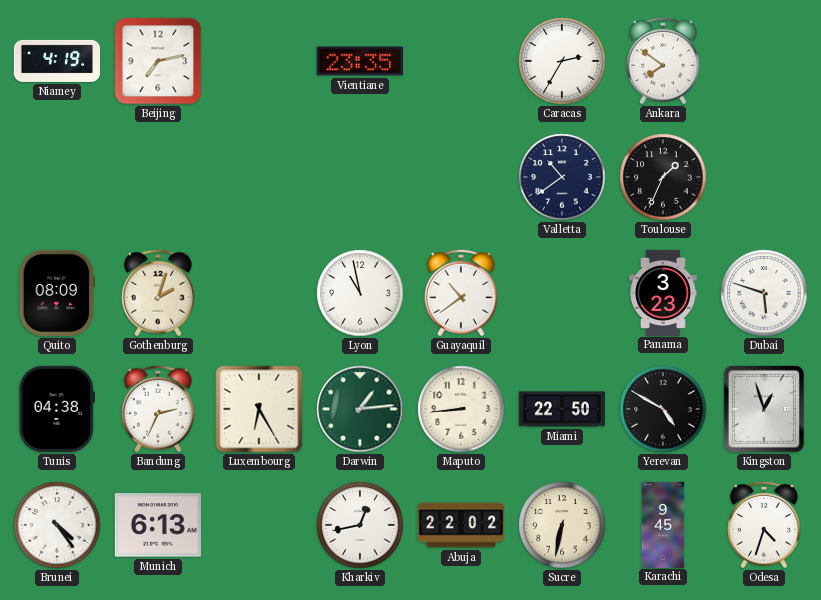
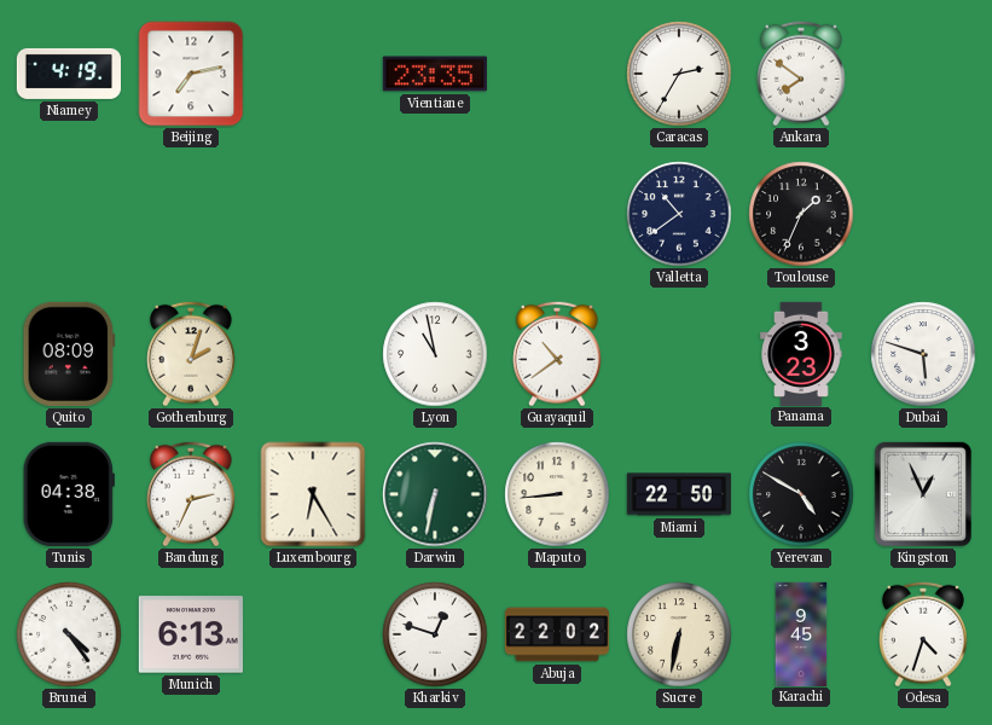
Darwin: 1:14 -> 6:32 (435, 494)
Kingston: 12:57 -> 12:56 (923, 494)
Kharkiv: 12:43 -> 12:48 (435, 634)
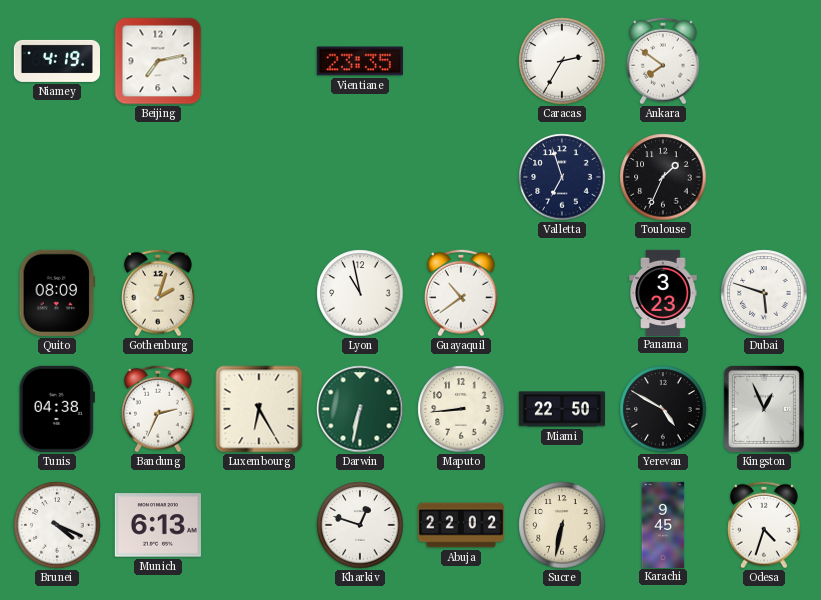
Valletta: 10:39 -> 6:57 (562, 177)
Brunei: 4:24 -> 4:19 (57, 525)
